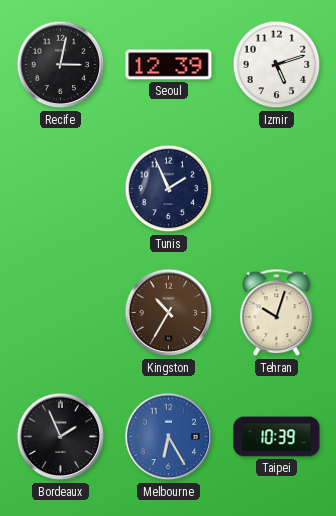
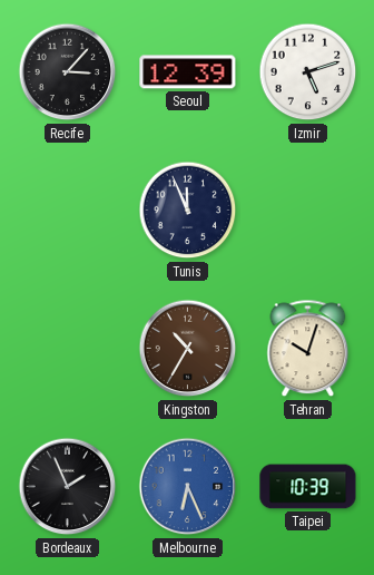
Recife: 3:02 -> 3:07 (68, 72)
Tunis: 1:56 -> 11:56 (188, 211)
Melbourne: 6:25 -> 6:26 (188, 487)
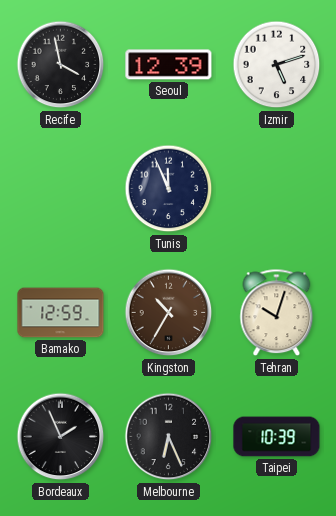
Recife: 3:07 -> 3:58 (61, 65)
Bamako: none -> 12:59 (61, 313)
Melbourne dial: blue -> black (169, 437)
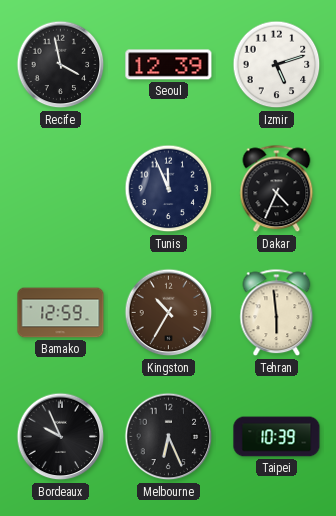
Dakar: none -> 4:34 (277, 189)
Tehran: 10:03 -> 5:59 (277, 313)
Bordeaux: 1:56 -> 9:56 (61, 437)
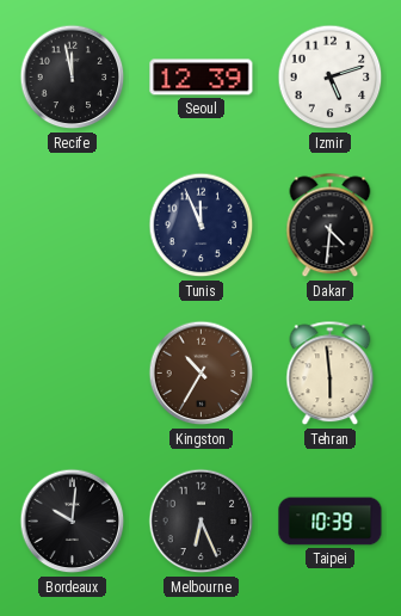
Recife: 3:58 -> 11:58 (73, 78)
Dakar: 4:34 -> 4:31 (331, 226)
Bamako: 12:59 -> none (61, 313)
Bordeaux: 9:56 -> 10:01 (73, 522)
